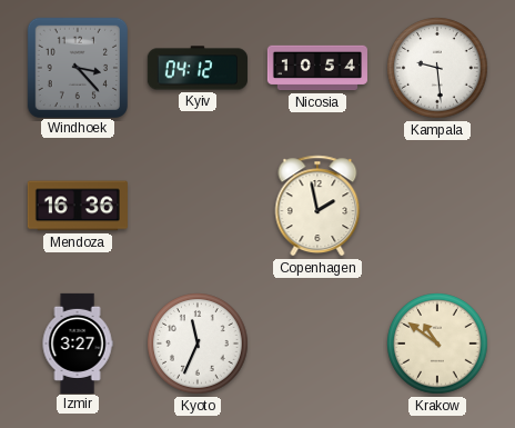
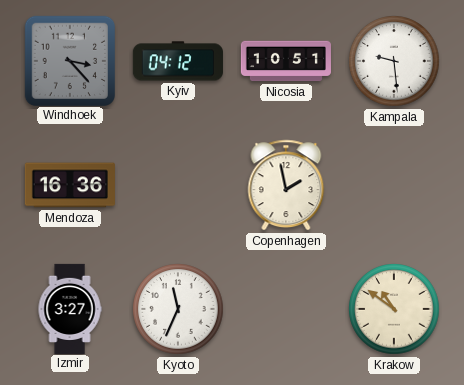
Nicosia: 10:54 -> 10:51 (286, 61)
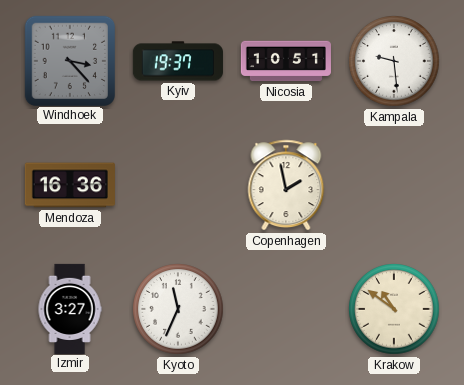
Kyiv: 04:12 -> 19:37 (178, 61)
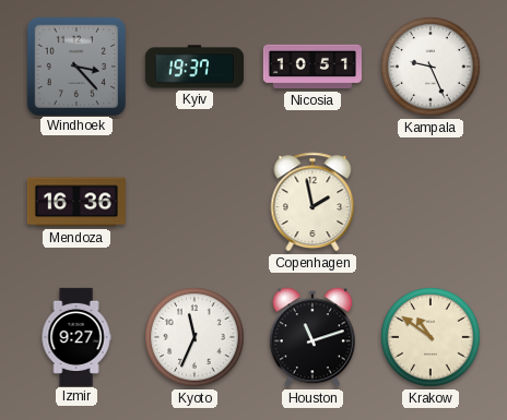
Kampala: 9:29 -> 9:26 (431, 67)
Izmir: 3:27 -> 9:27 (76, 336)
Houston: none -> 11:12 (313, 337)
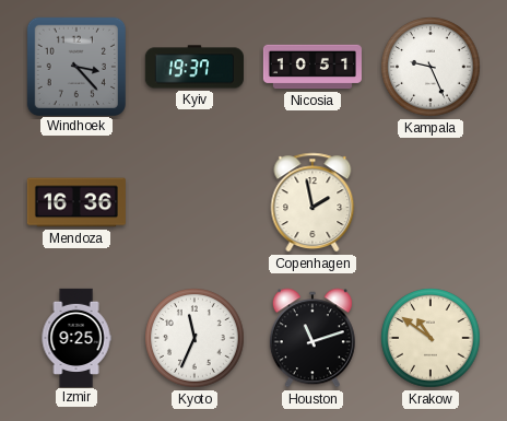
Izmir: 9:27 -> 9:25 (76, 337)
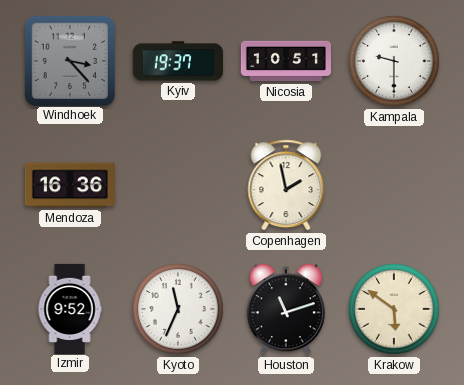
Kampala: 9:26 -> 9:30 (394, 61)
Izmir: 9:25 -> 9:52 (70, 308)
Krakow: 10:51 -> 5:51 (394, 309)
